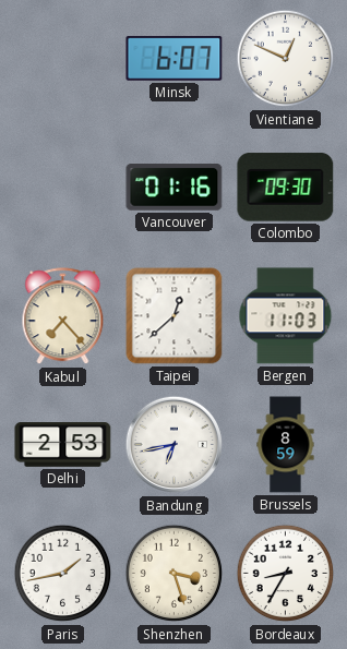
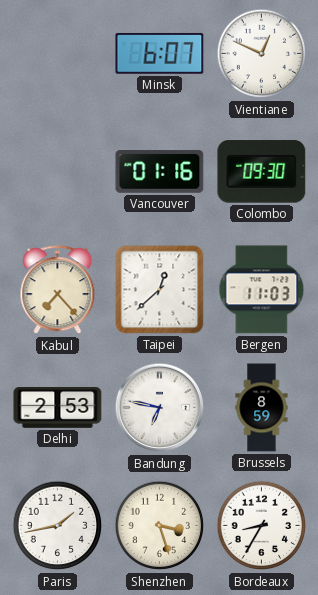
Bandung: 6:43 -> 6:47 (160, 408)
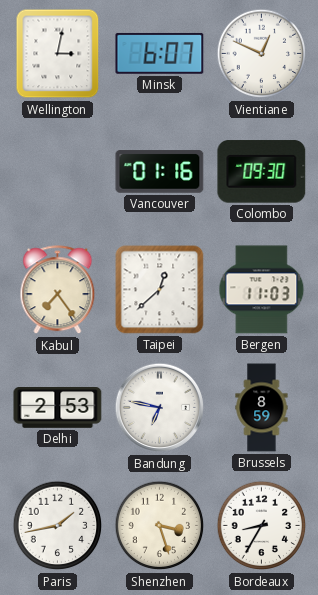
Wellington: none -> 3:02 (58, 54)
Kabul: 7:23 -> 7:24 (58, 290)
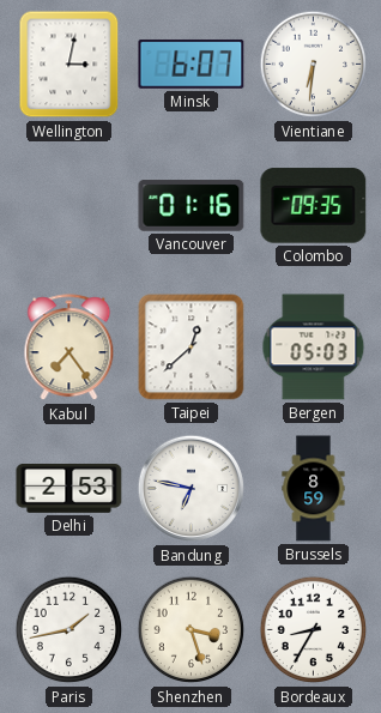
Vientiane: 12:49 -> 6:31 (314, 65)
Colombo: 09:30 -> 09:35 (314, 206)
Bergen: 11:03 -> 05:03 (314, 348)
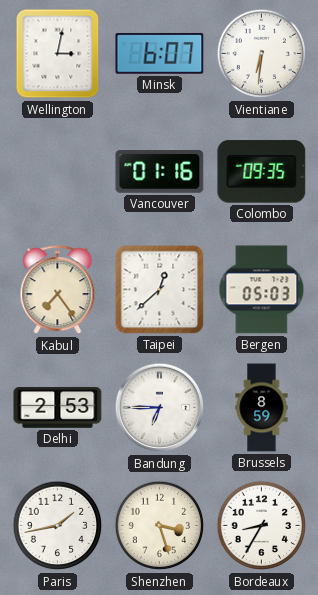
Bandung: 6:47 -> 6:45 (160, 408)
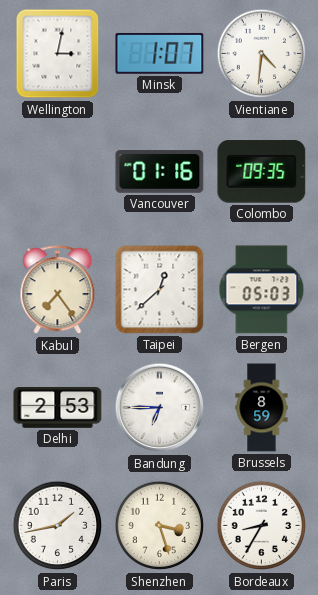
Minsk: 6:07 -> 1:07 (160, 54)
Vientiane: 6:31 -> 4:31 (262, 54)
